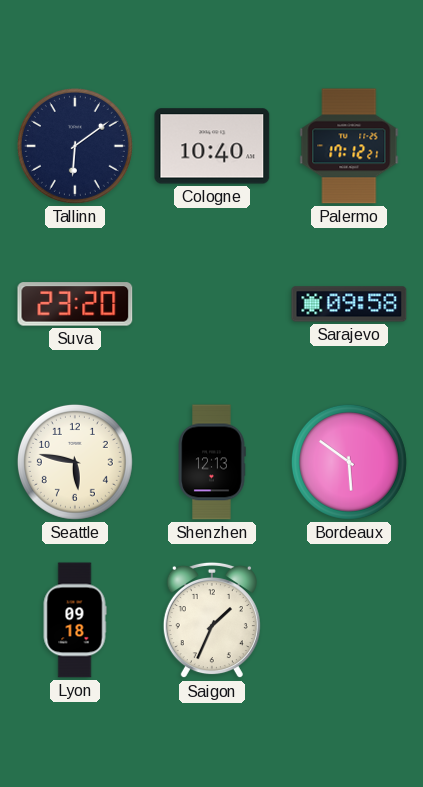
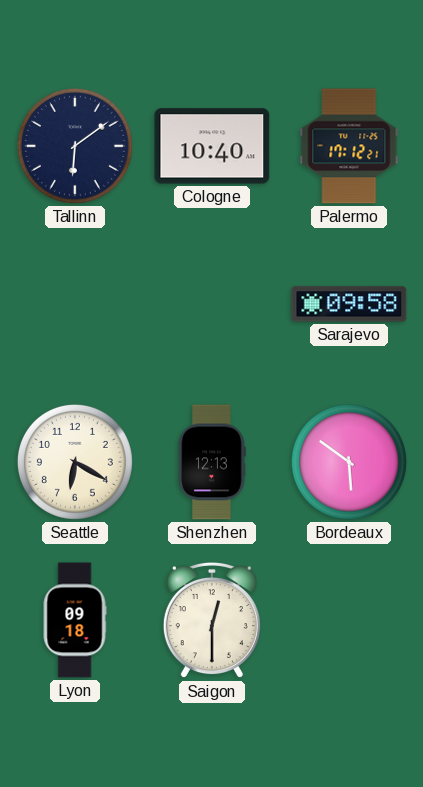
Suva: 23:20 -> none (75, 304)
Seattle: 5:47 -> 6:20 (75, 462)
Saigon: 1:34 -> 12:30 (212, 620)
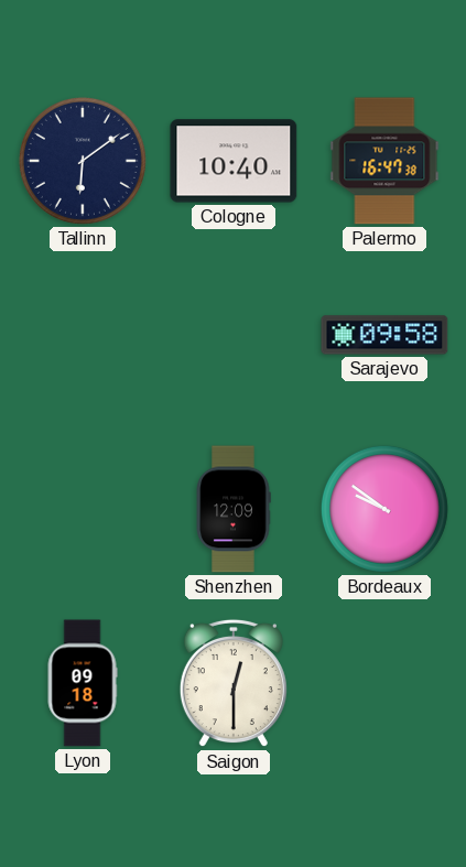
Palermo: 17:12 -> 16:47 (384, 161)
Seattle: 6:20 -> none (75, 462)
Shenzhen: 12:13 -> 12:09 (234, 509)
Bordeaux: 5:51 -> 9:51 (384, 509)
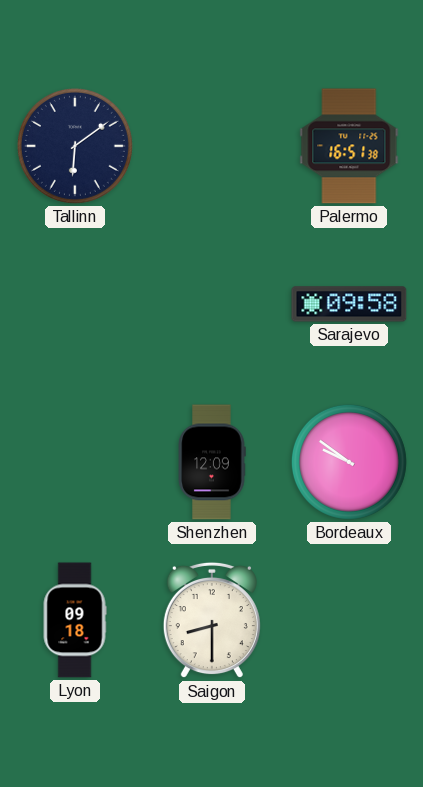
Cologne: 10:40 -> none (234, 161)
Palermo: 16:47 -> 16:51 (349, 146)
Saigon: 12:30 -> 8:30 (212, 620)
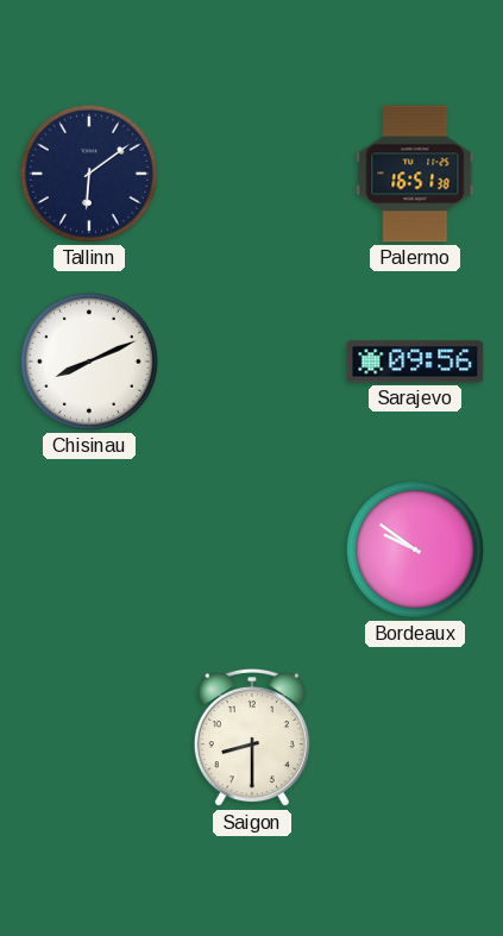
Chisinau: none -> 8:11 (89, 362)
Sarajevo: 09:58 -> 09:56 (415, 362)
Shenzhen: 12:09 -> none (212, 462)
Lyon: 09:18 -> none (75, 620)
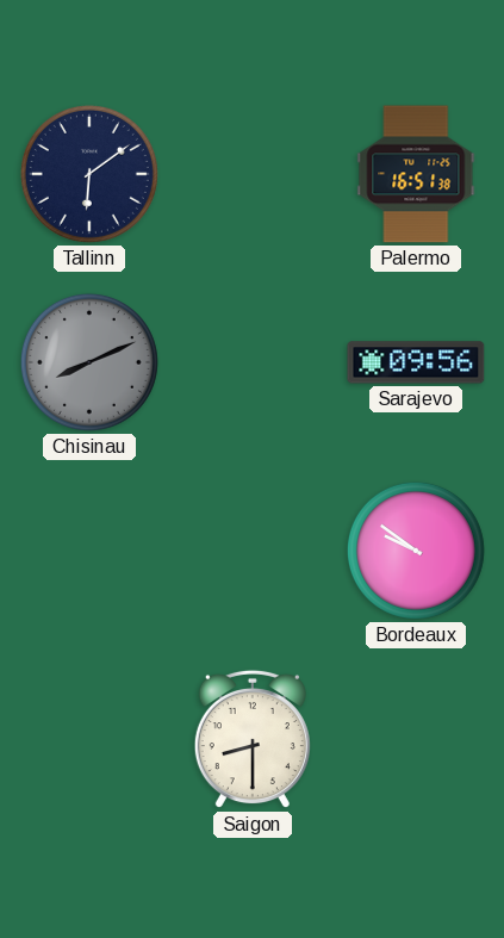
Chisinau dial: white -> grey (89, 362)
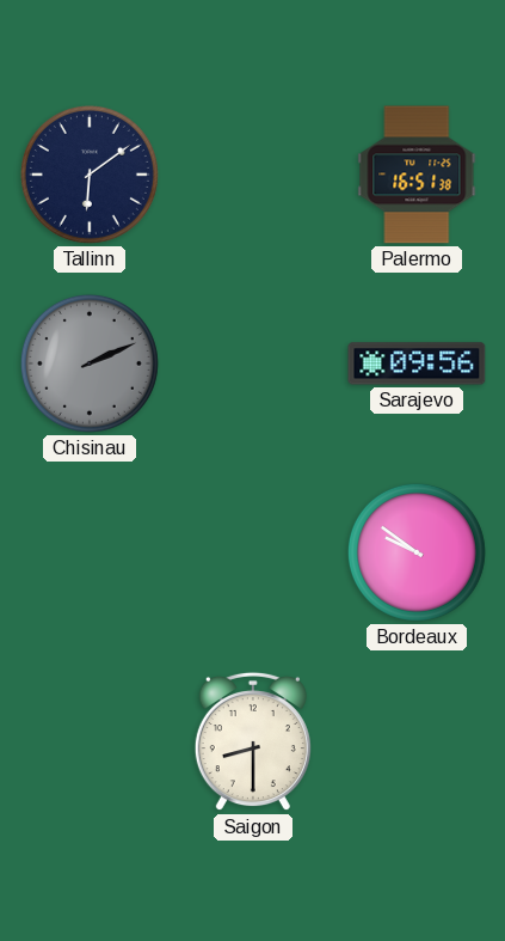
Chisinau: 8:11 -> 2:11 (90, 363)
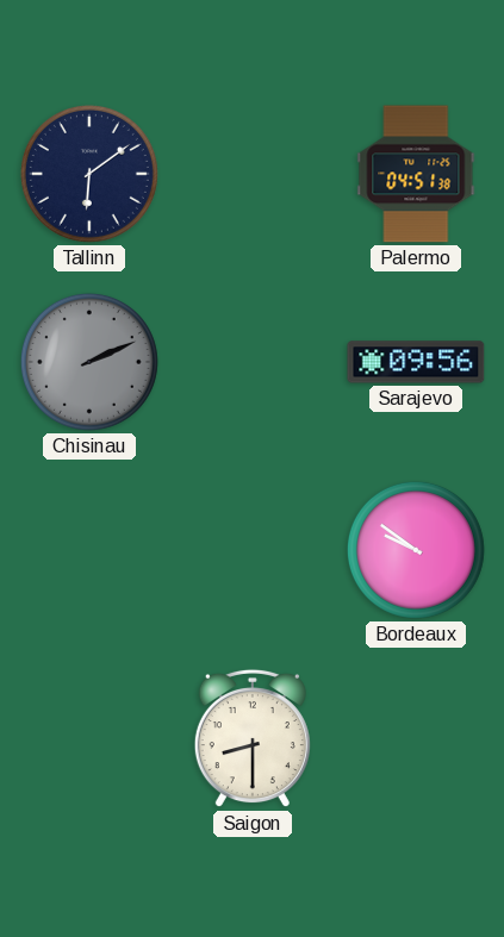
Palermo: 16:51 -> 04:51 (416, 174)
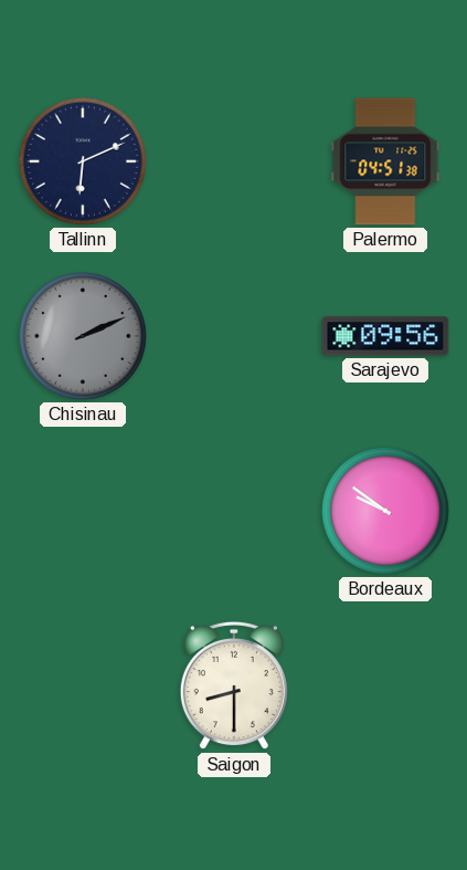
Tallinn: 6:09 -> 6:11 (83, 161)
